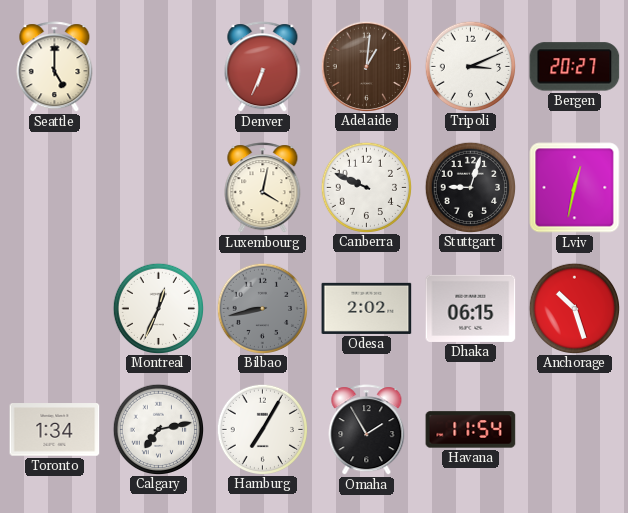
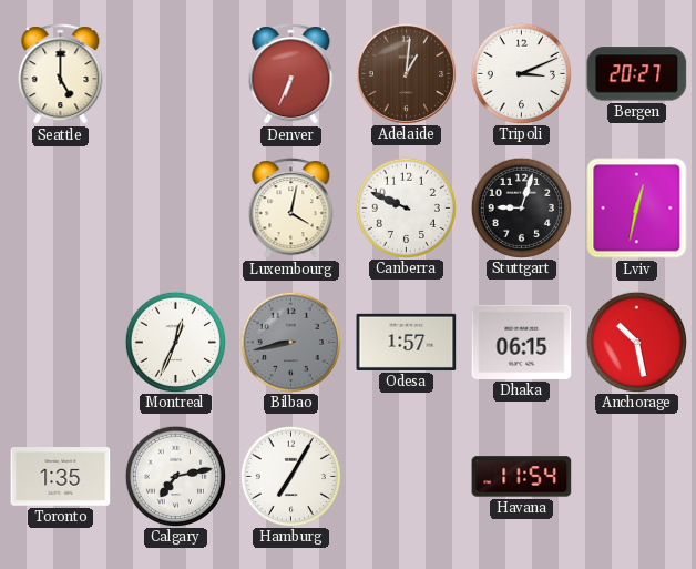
Odesa: 2:02 -> 1:57 (407, 342)
Anchorage: 10:27 -> 10:28 (636, 342)
Toronto: 1:34 -> 1:35 (61, 477)
Omaha: 1:55 -> none (367, 430)
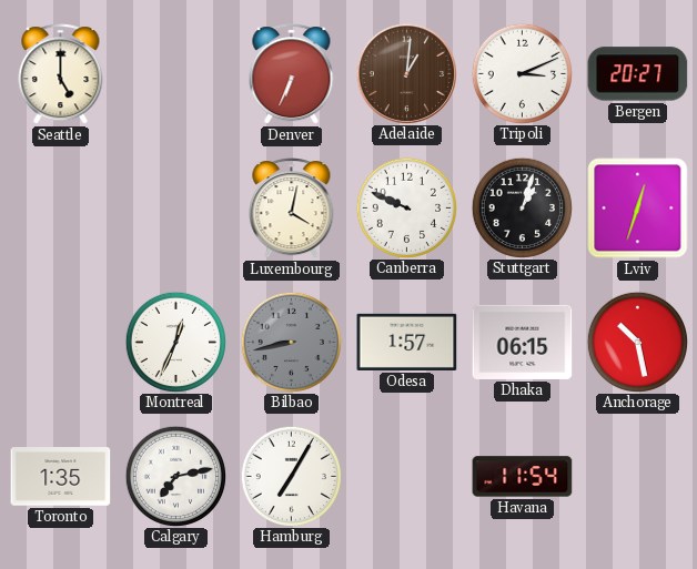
Stuttgart: 9:03 -> 1:03 (522, 207)
Lviv: 12:32 -> 12:33 (638, 209)
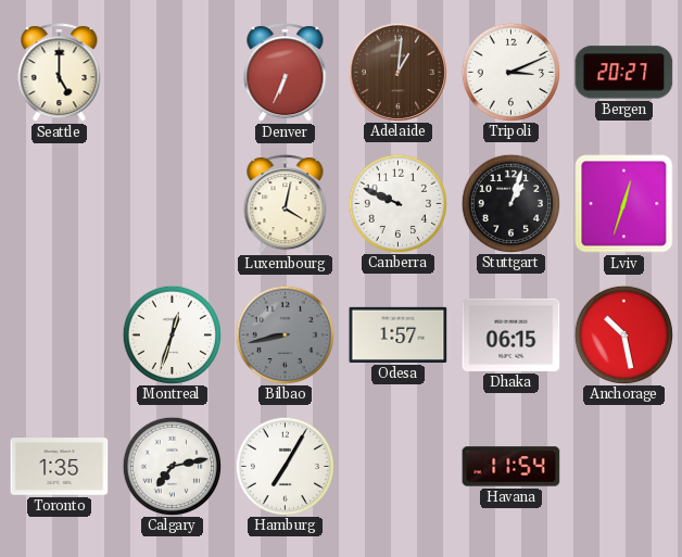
Montreal: 12:34 -> 12:33 (172, 334)
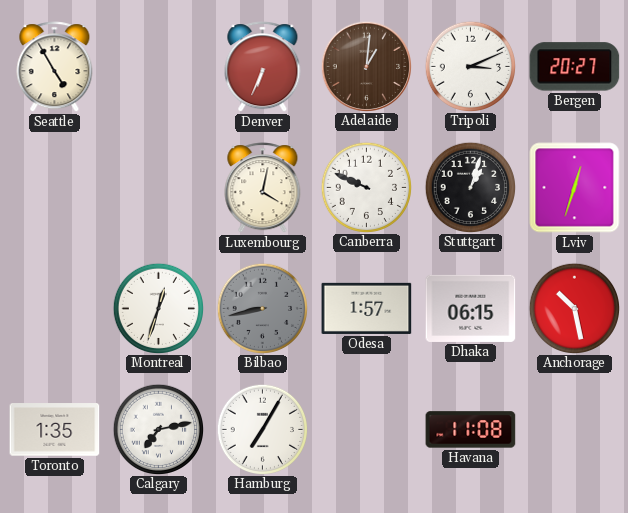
Seattle: 5:00 -> 4:55 (55, 67)
Havana: 11:54 -> 11:08 (471, 430)
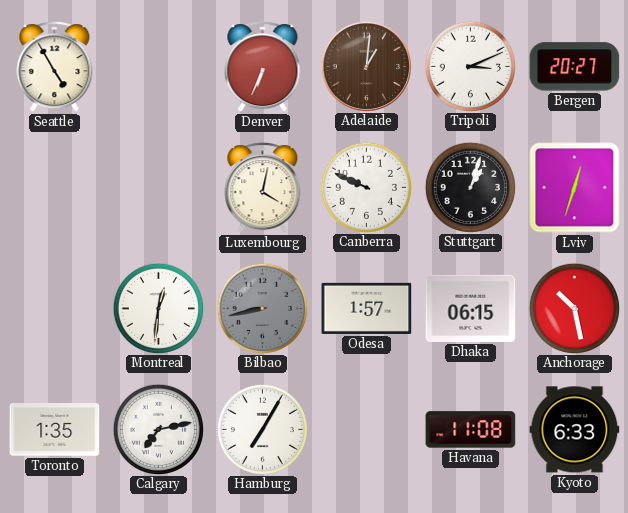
Montreal: 12:33 -> 12:31 (158, 308)
Kyoto: none -> 6:33 (575, 430)
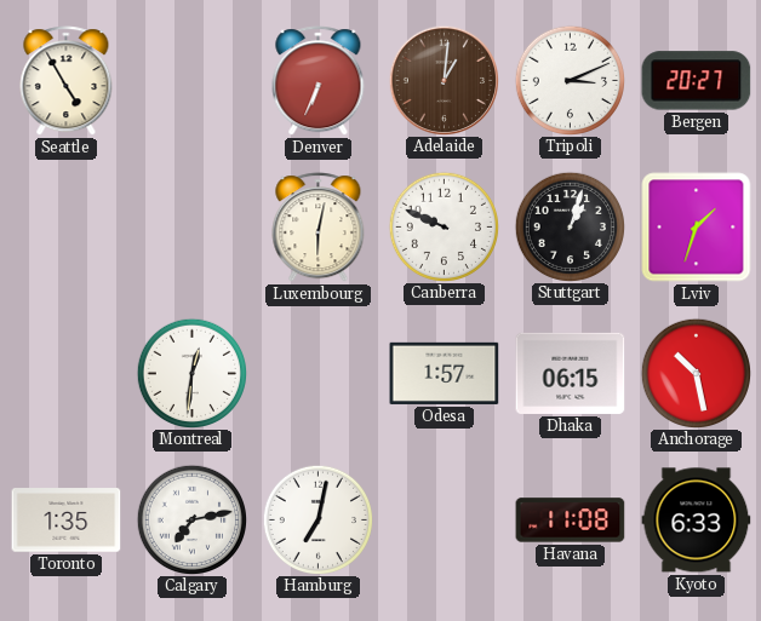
Luxembourg: 4:02 -> 6:02 (319, 228)
Lviv: 12:33 -> 1:33 (697, 228)
Bilbao: 8:43 -> none (262, 308)
Hamburg: 7:05 -> 7:02 (317, 519)
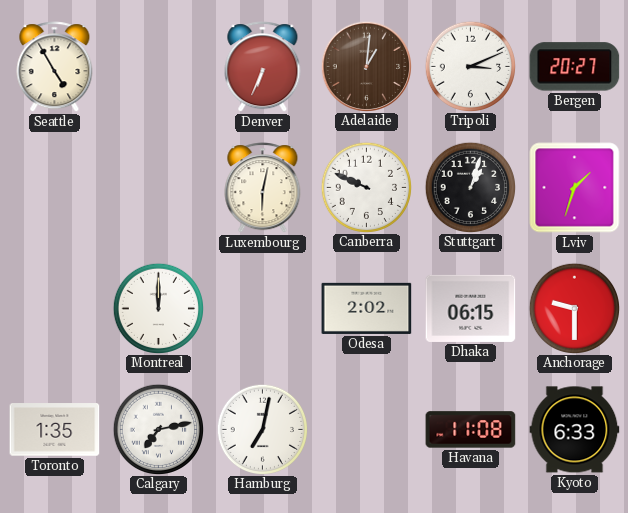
Montreal: 12:31 -> 12:00 (158, 308)
Odesa: 1:57 -> 2:02 (367, 308)
Anchorage: 10:28 -> 9:30 (574, 308)
